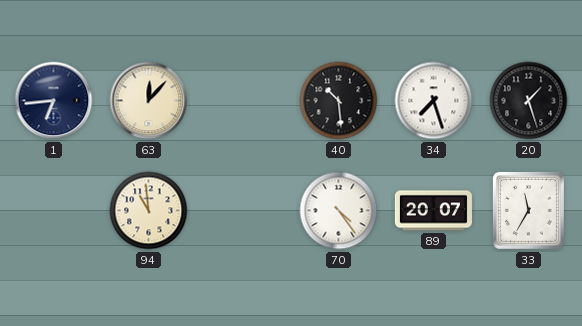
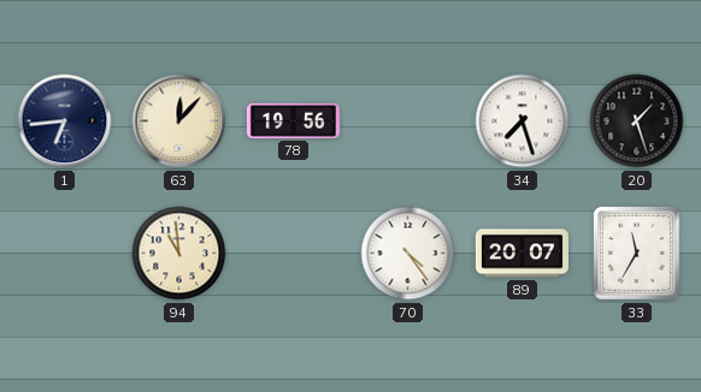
78: none -> 19:56 (293, 120)
40: 10:29 -> none (339, 101)
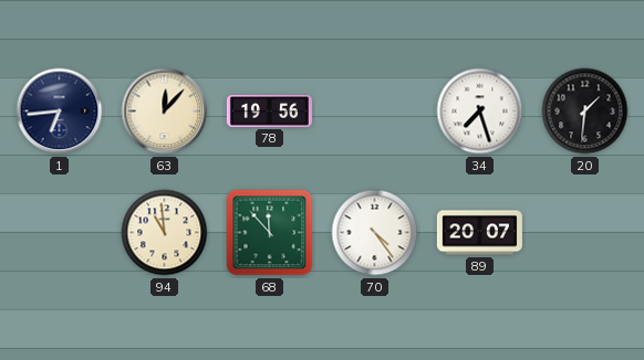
20: 1:27 -> 1:31 (585, 112)
68: none -> 11:53 (270, 233)
33: 11:35 -> none (636, 253)
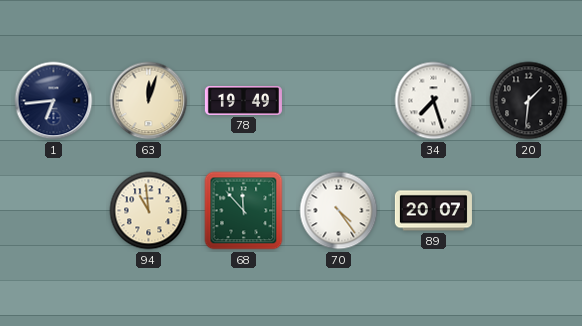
63: 12:07 -> 12:03 (149, 101)
78: 19:56 -> 19:49 (243, 100)
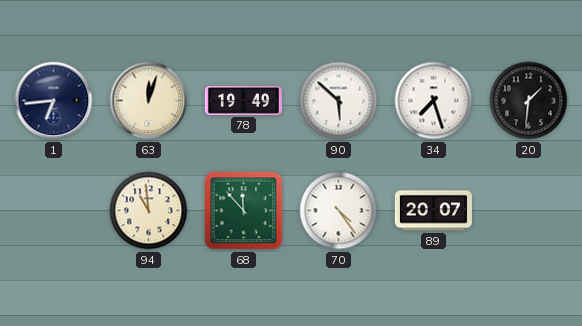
90: none -> 5:52 (339, 101)
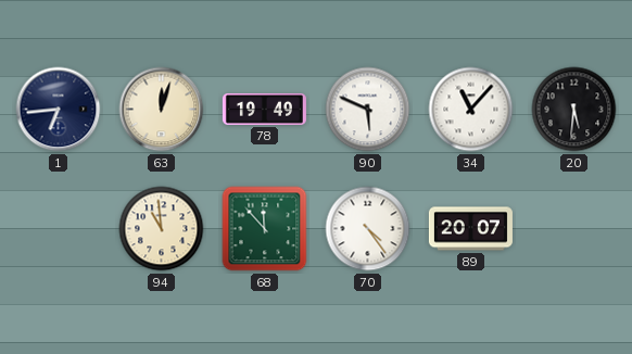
90: 5:52 -> 5:49 (368, 110)
34: 7:27 -> 11:07 (471, 110)
20: 1:31 -> 5:31 (574, 110)
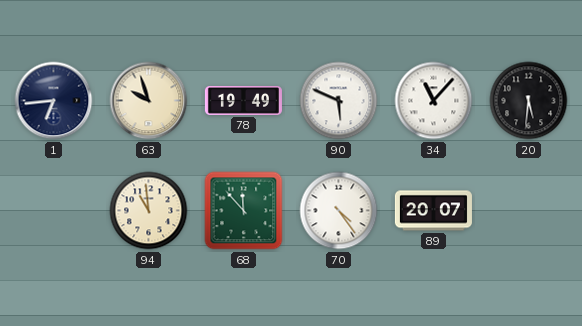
63: 12:03 -> 9:57 (149, 101)
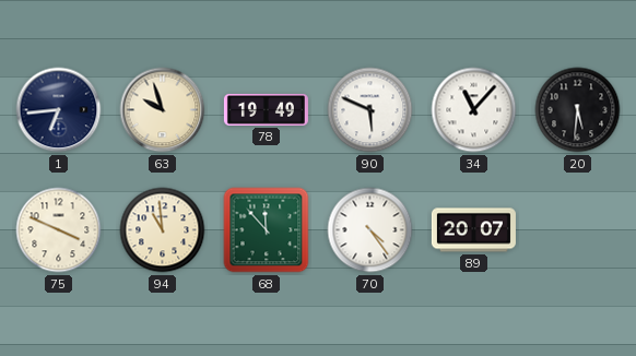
75: none -> 3:49 (59, 230)
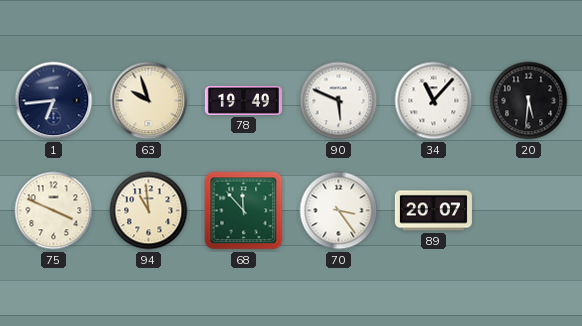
70: 4:24 -> 3:24 (339, 211)
